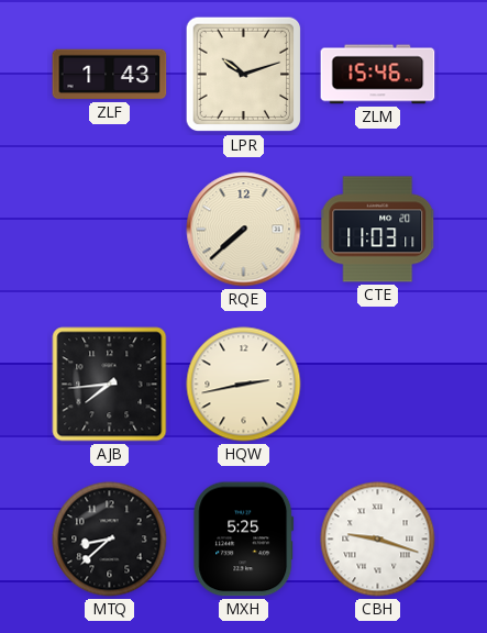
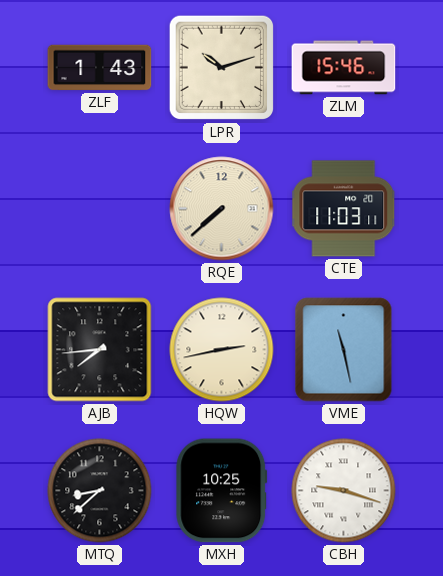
VME: none -> 11:28 (344, 350)
MXH: 5:25 -> 10:25 (222, 491)
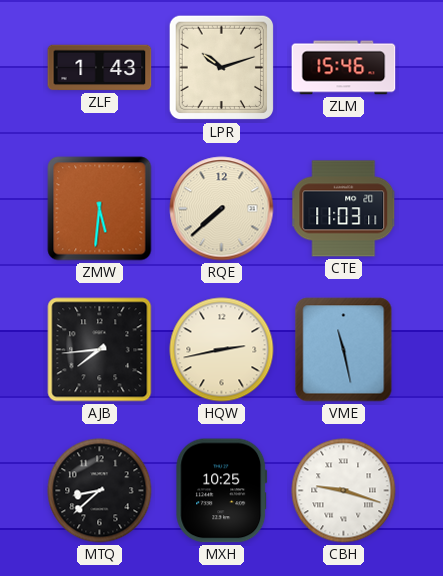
ZMW: none -> 5:31 (100, 209)
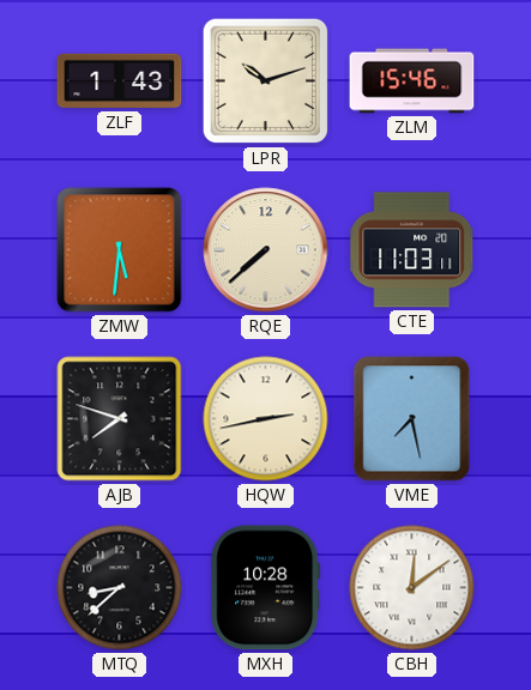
AJB: 7:44 -> 7:48 (120, 419)
VME: 11:28 -> 7:28 (412, 419)
MXH: 10:25 -> 10:28 (266, 588)
CBH: 9:18 -> 12:09 (412, 588)
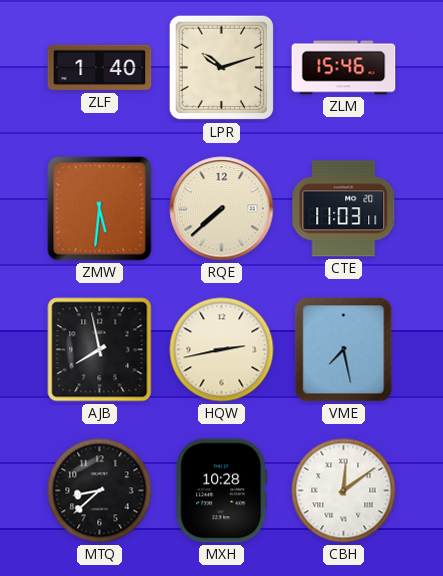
ZLF: 1:43 -> 1:40 (100, 68)
AJB: 7:48 -> 7:58 (100, 350)
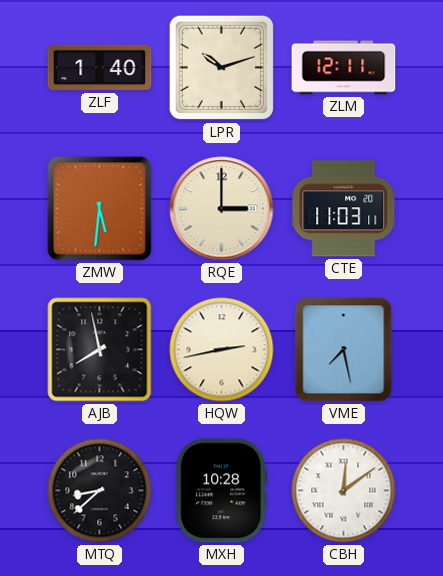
ZLM: 15:46 -> 12:11 (344, 68)
RQE: 7:38 -> 3:00 (222, 209)
